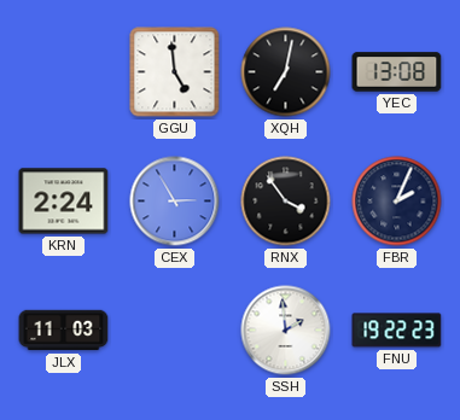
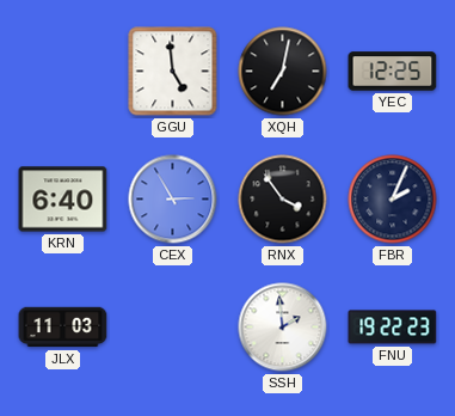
YEC: 13:08 -> 12:25 (393, 72)
KRN: 2:24 -> 6:40 (63, 200)
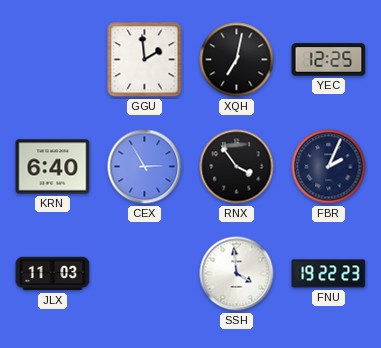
GGU: 4:59 -> 1:59 (145, 60)
SSH: 1:59 -> 3:59 (237, 274)
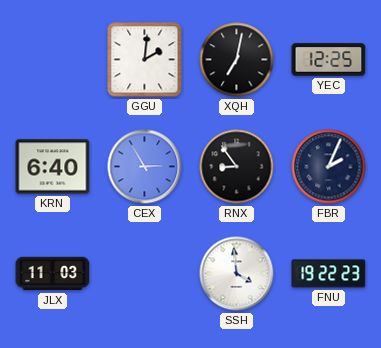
GGU: 1:59 -> 2:01 (145, 60)
RNX: 3:54 -> 8:54 (237, 167)
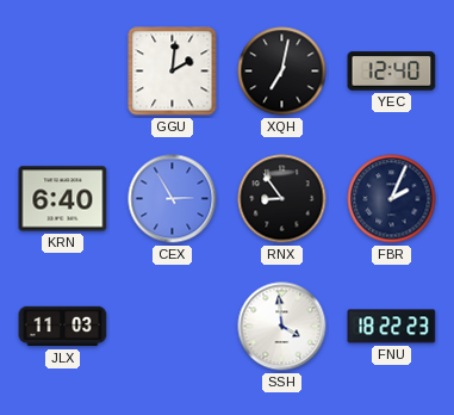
YEC: 12:25 -> 12:40 (392, 72)
FNU: 19:22 -> 18:22 (392, 327)
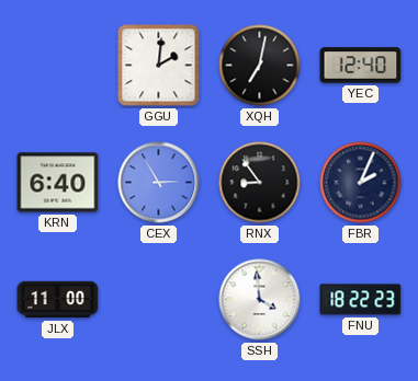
JLX: 11:03 -> 11:00 (58, 300)
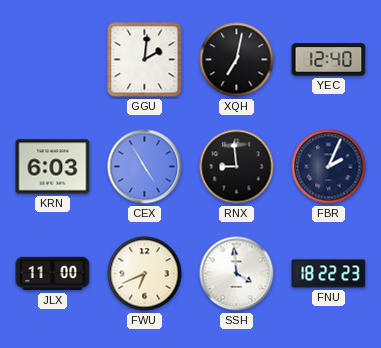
KRN: 6:40 -> 6:03 (53, 167)
CEX: 2:55 -> 4:55 (145, 167)
RNX: 8:54 -> 8:59 (237, 167)
FWU: none -> 6:41 (145, 274)
